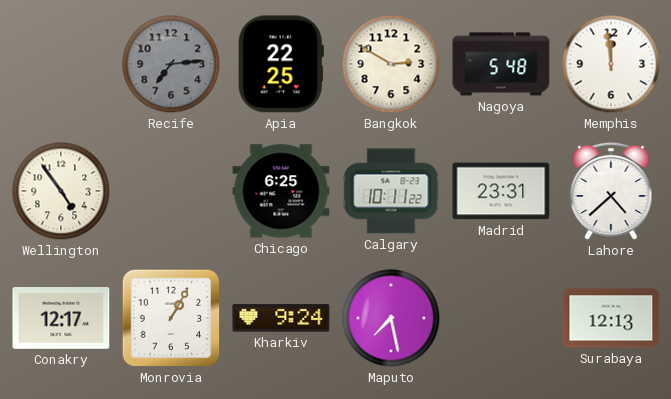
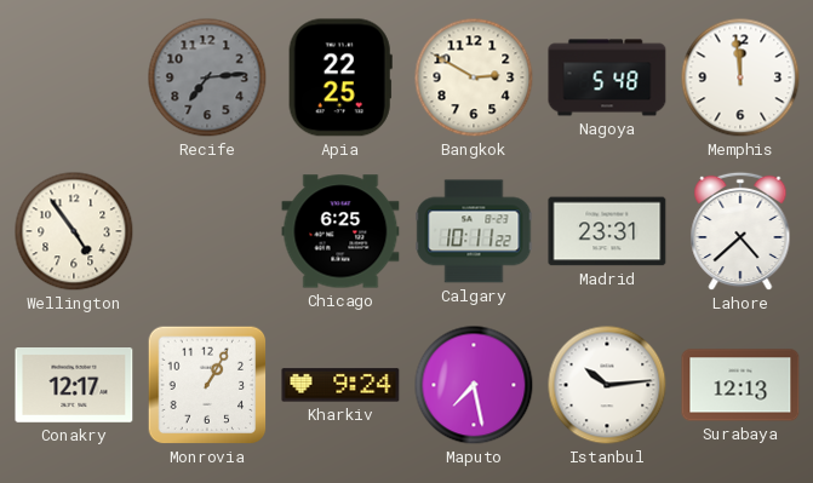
Istanbul: none -> 10:14 (607, 385)
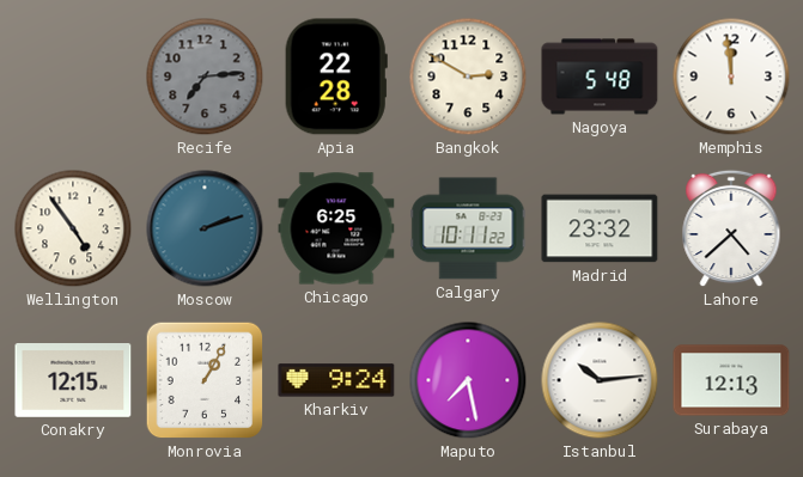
Apia: 22:25 -> 22:28 (336, 77)
Moscow: none -> 2:12 (205, 228)
Madrid: 23:31 -> 23:32 (600, 228)
Conakry: 12:17 -> 12:15 (73, 381)
